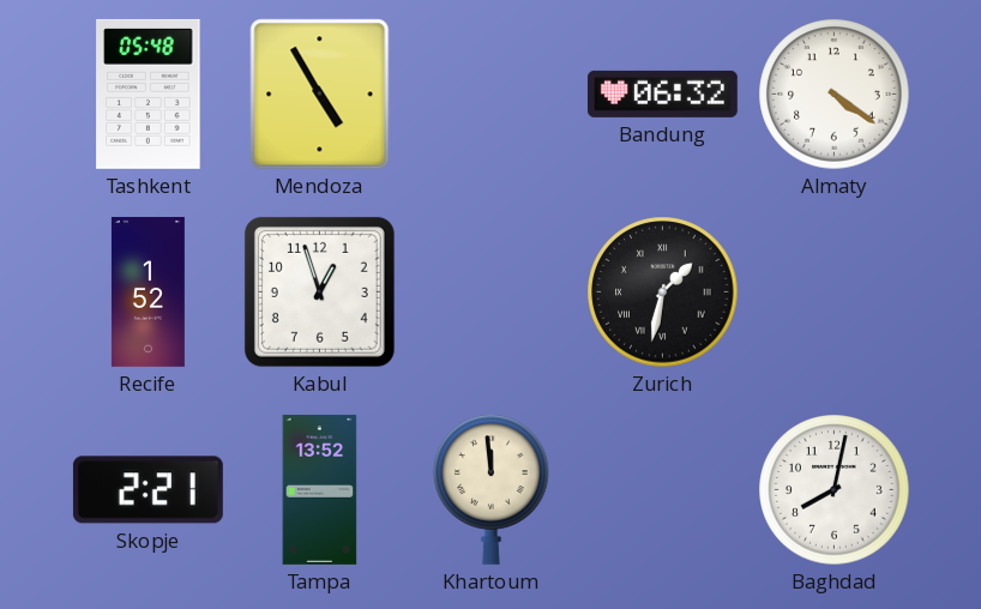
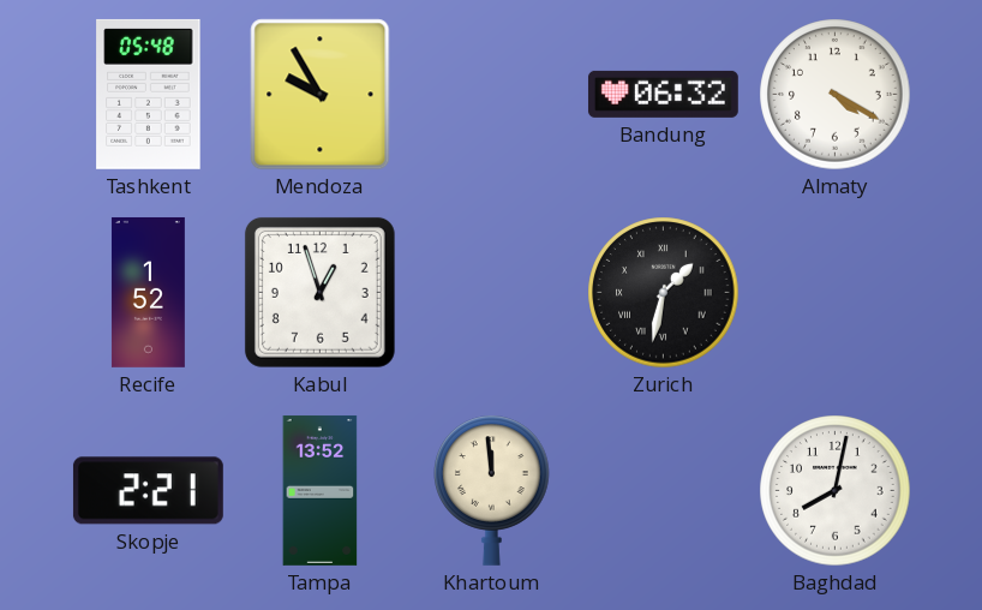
Mendoza: 4:55 -> 9:55 (321, 95)
Almaty: 4:21 -> 4:20 (836, 95)
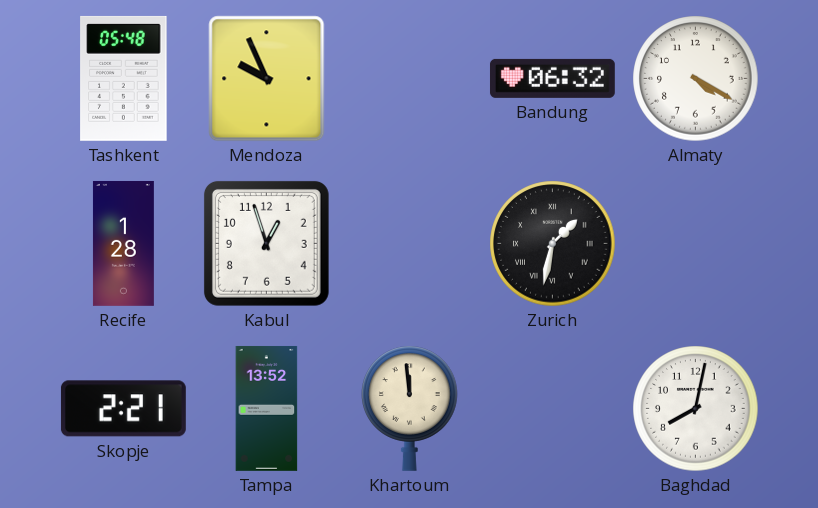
Mendoza: 9:55 -> 9:56 (267, 79)
Recife: 1:52 -> 1:28 (123, 243)
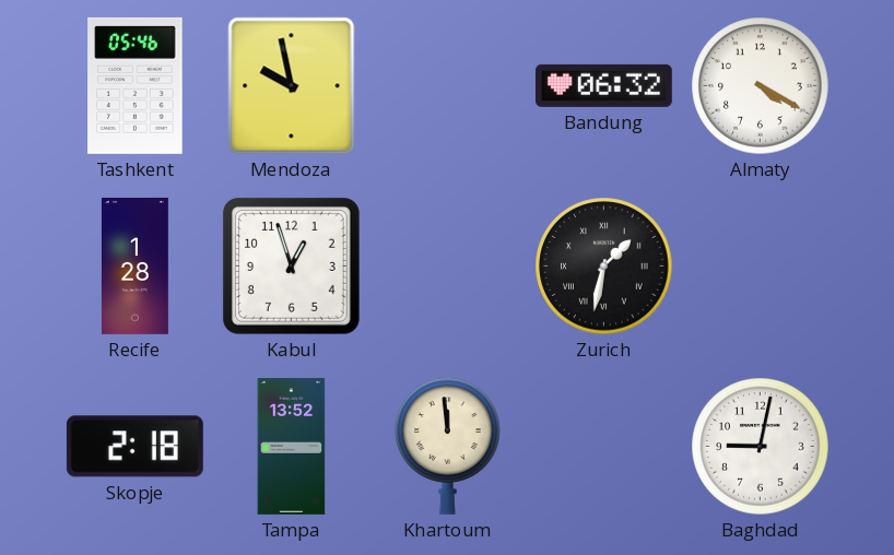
Tashkent: 05:48 -> 05:46 (136, 85)
Mendoza: 9:56 -> 9:58 (292, 86)
Skopje: 2:21 -> 2:18 (134, 447)
Baghdad: 8:02 -> 9:02 (761, 447)
